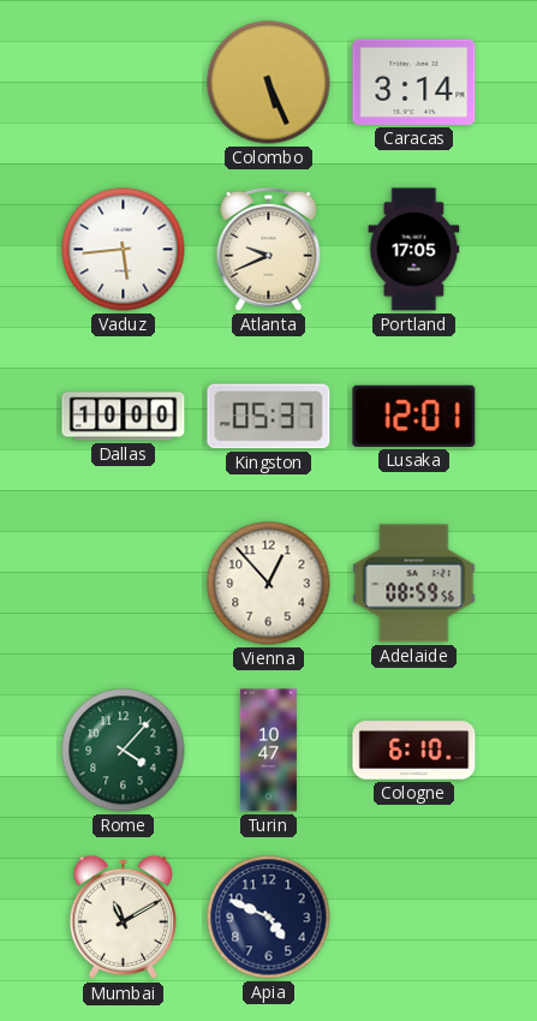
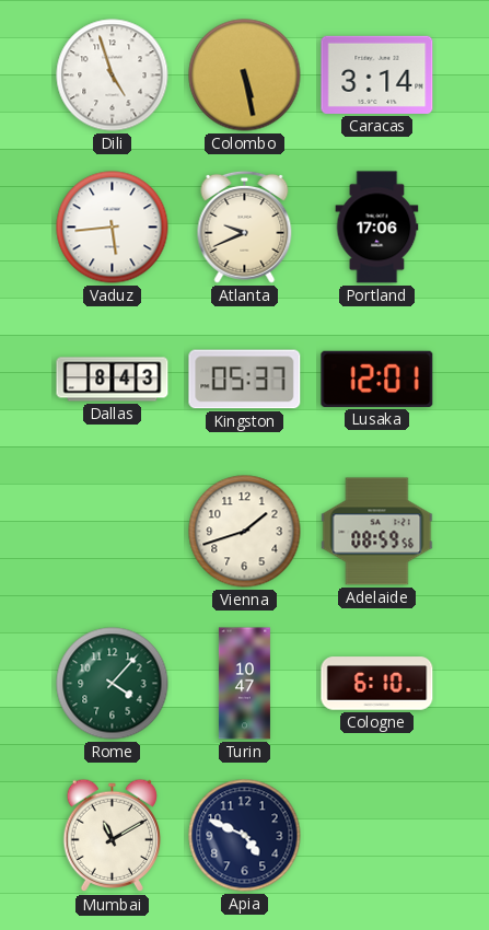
Dili: none -> 4:57 (113, 75)
Colombo: 5:26 -> 5:28 (245, 75)
Portland: 17:05 -> 17:06 (377, 228)
Dallas: 10:00 -> 8:43 (113, 380)
Vienna: 12:53 -> 1:42 (245, 532)
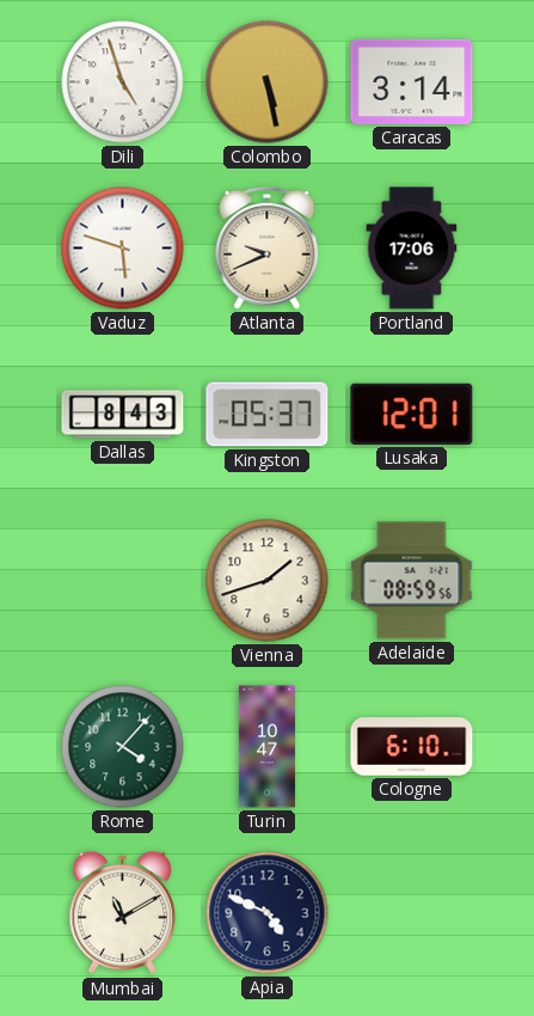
Vaduz: 5:44 -> 5:48 (123, 249)
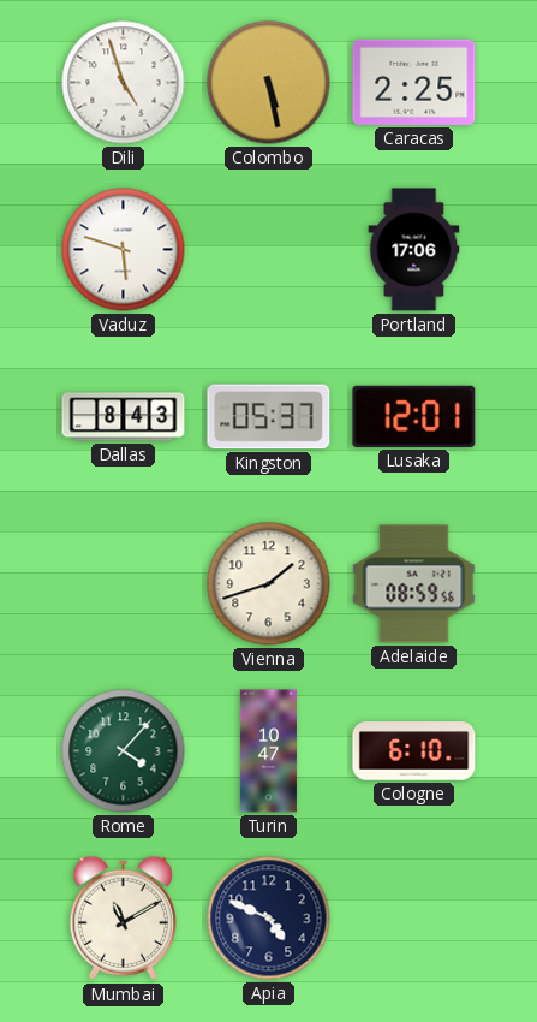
Caracas: 3:14 -> 2:25 (414, 82)
Atlanta: 9:41 -> none (268, 247)
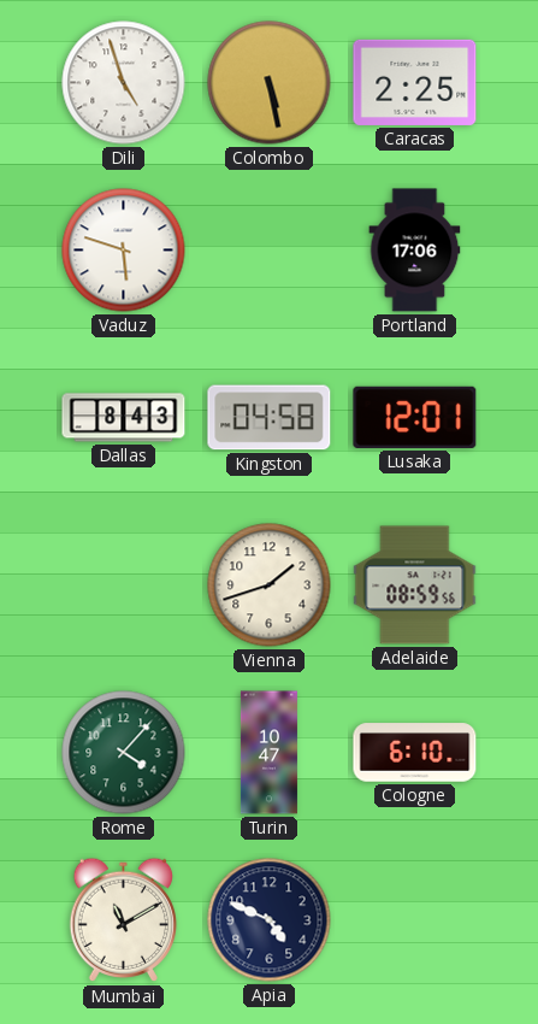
Kingston: 05:37 -> 04:58 (270, 418)
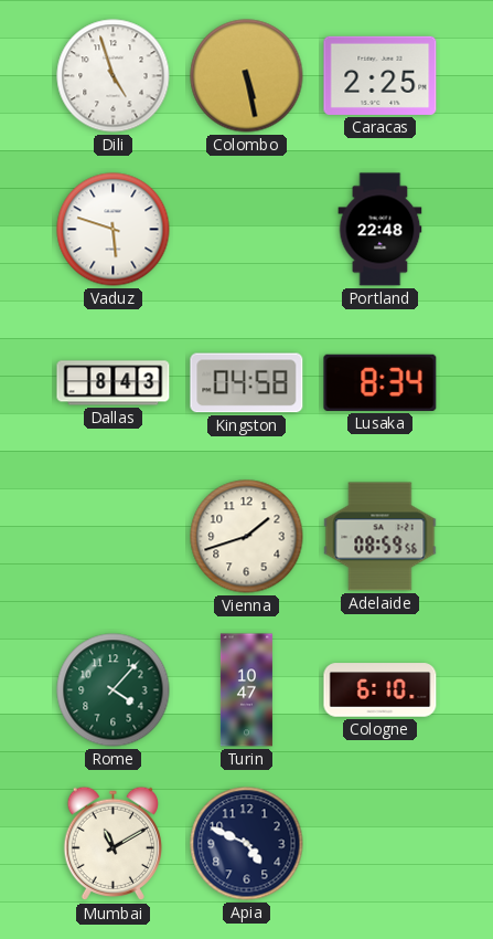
Portland: 17:06 -> 22:48 (381, 230)
Lusaka: 12:01 -> 8:34 (381, 382)
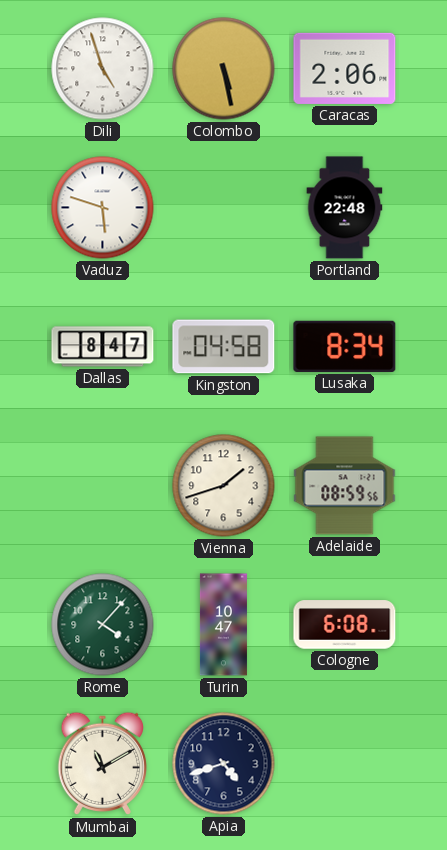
Caracas: 2:25 -> 2:06 (345, 68)
Dallas: 8:43 -> 8:47 (103, 347)
Cologne: 6:10 -> 6:08 (345, 625)
Apia: 4:49 -> 4:42 (224, 764)
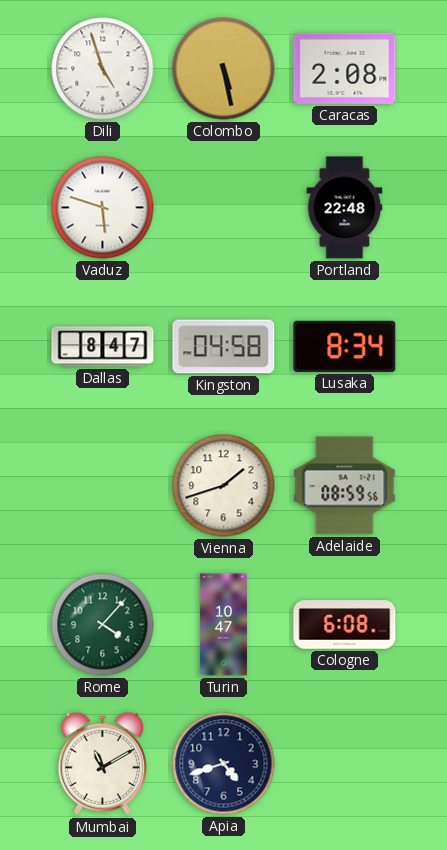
Caracas: 2:06 -> 2:08 (345, 68)
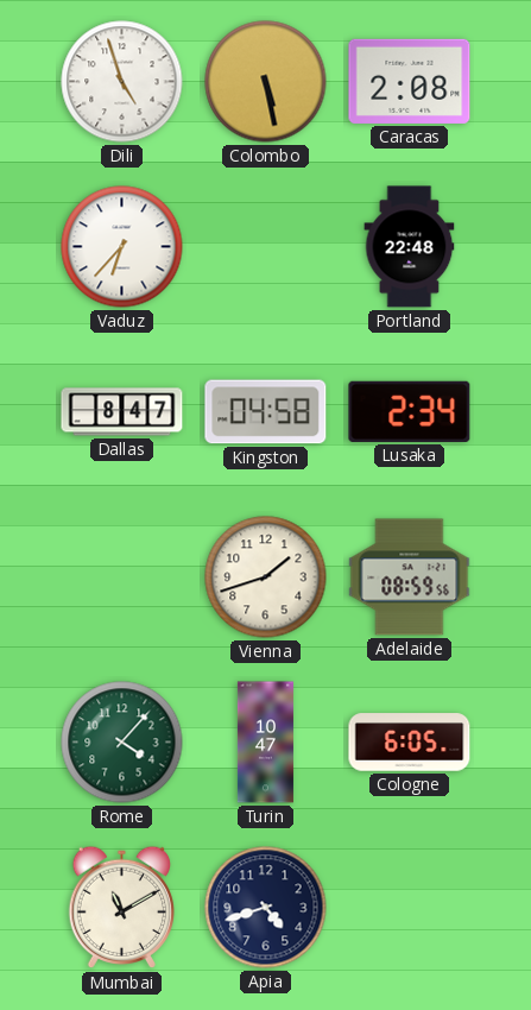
Vaduz: 5:48 -> 6:37 (122, 247)
Lusaka: 8:34 -> 2:34 (410, 411)
Cologne: 6:08 -> 6:05 (410, 743)
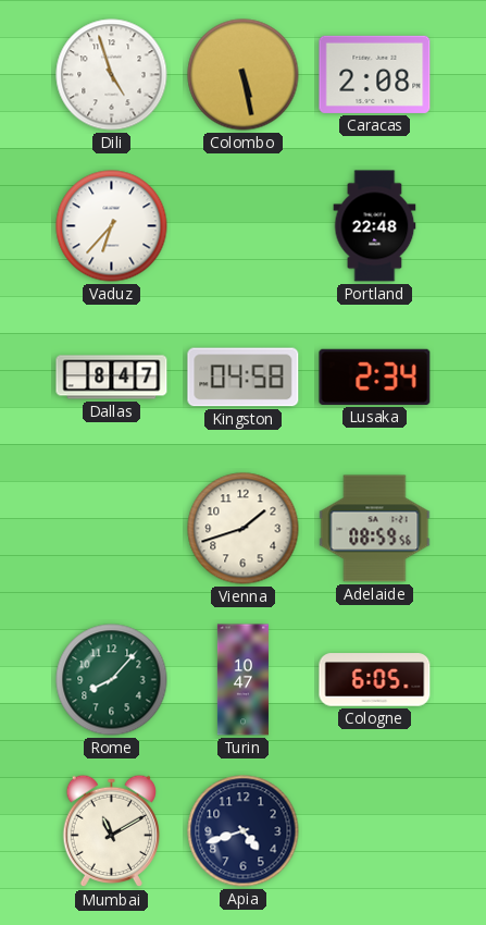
Rome: 4:07 -> 8:07 (112, 680)
